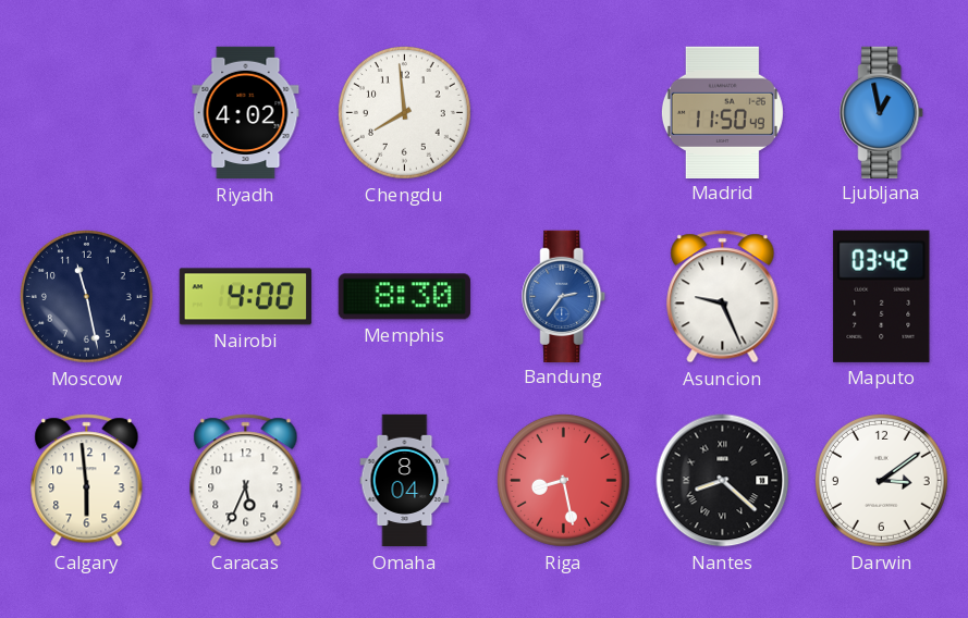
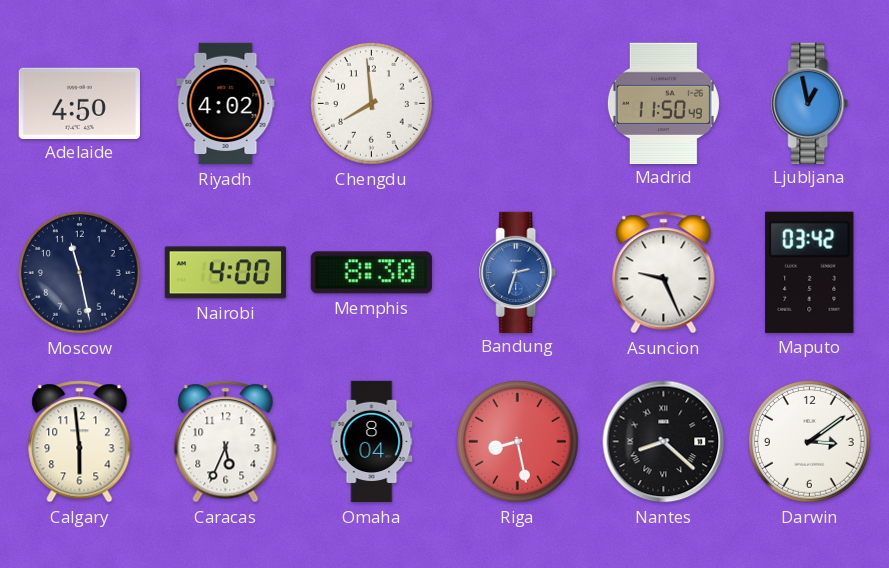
Adelaide: none -> 4:50 (79, 103)
Bandung: 2:36 -> 2:33 (518, 272)
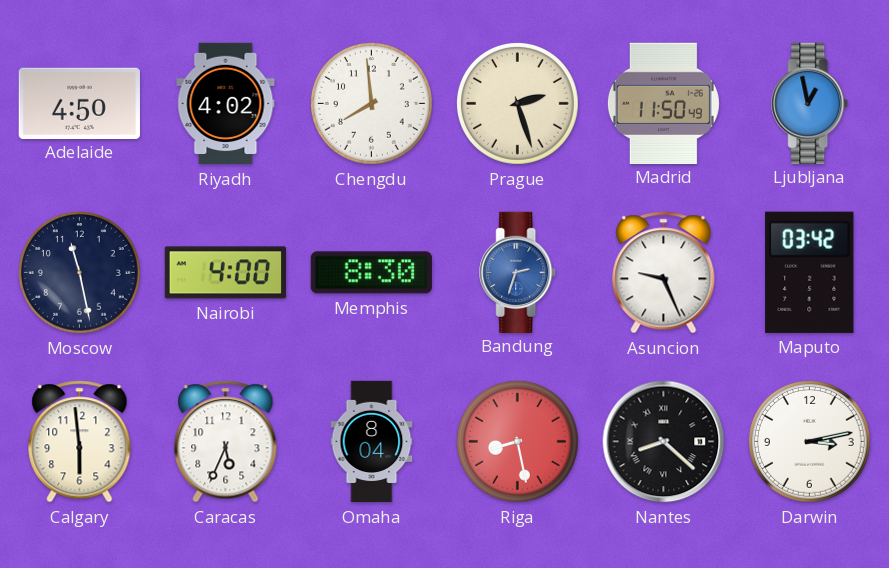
Prague: none -> 2:27 (517, 103)
Darwin: 3:09 -> 3:13 (809, 441)
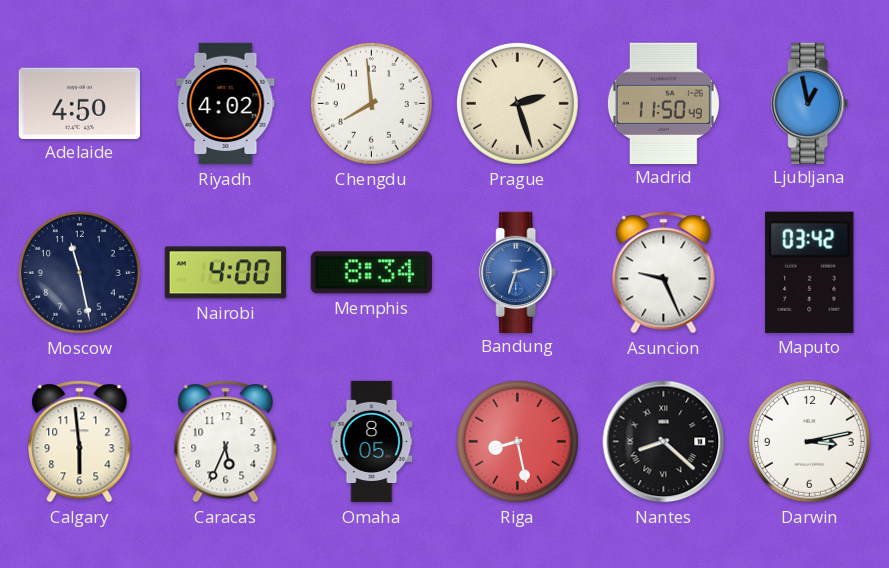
Memphis: 8:30 -> 8:34 (371, 273)
Omaha: 8:04 -> 8:05 (372, 442)
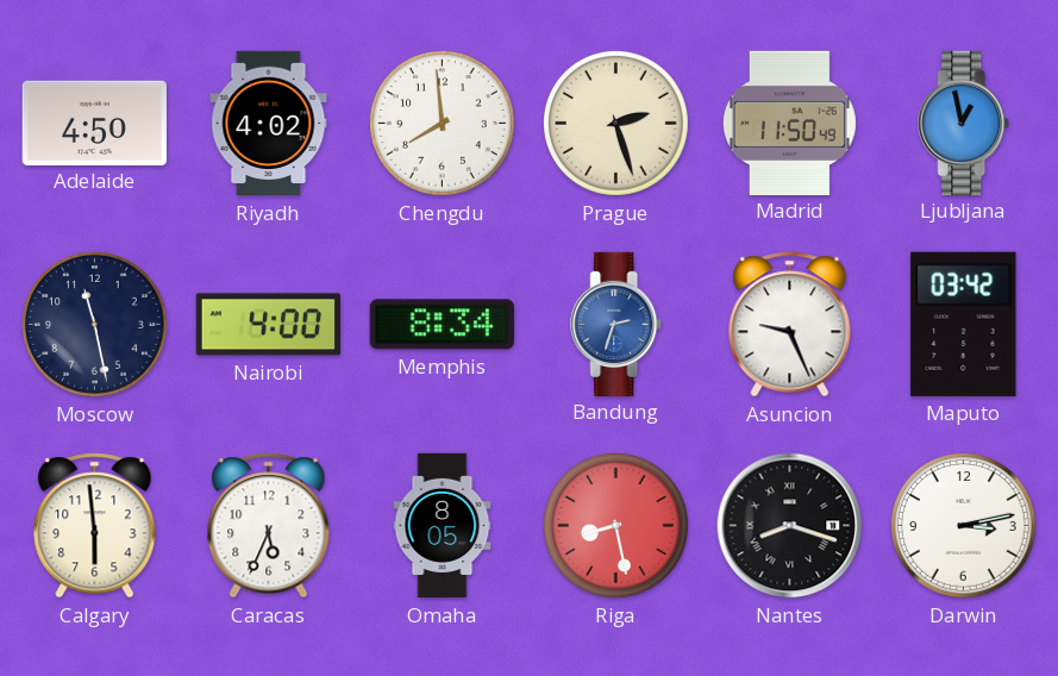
Nantes: 8:22 -> 8:18 (790, 526)
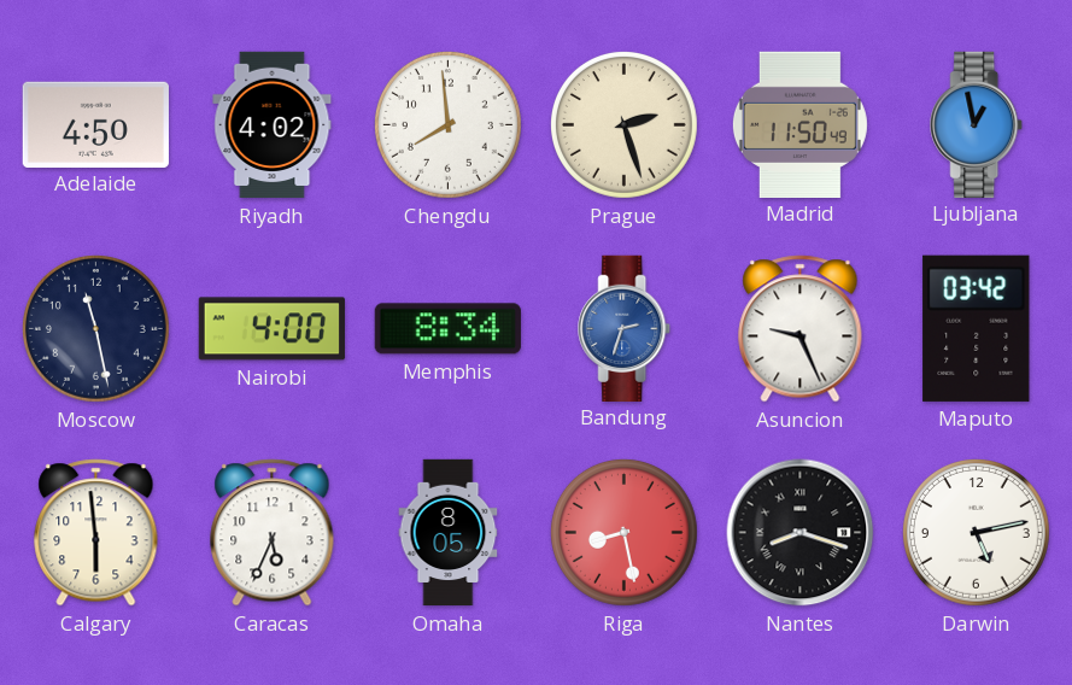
Darwin: 3:13 -> 5:13 (976, 532)
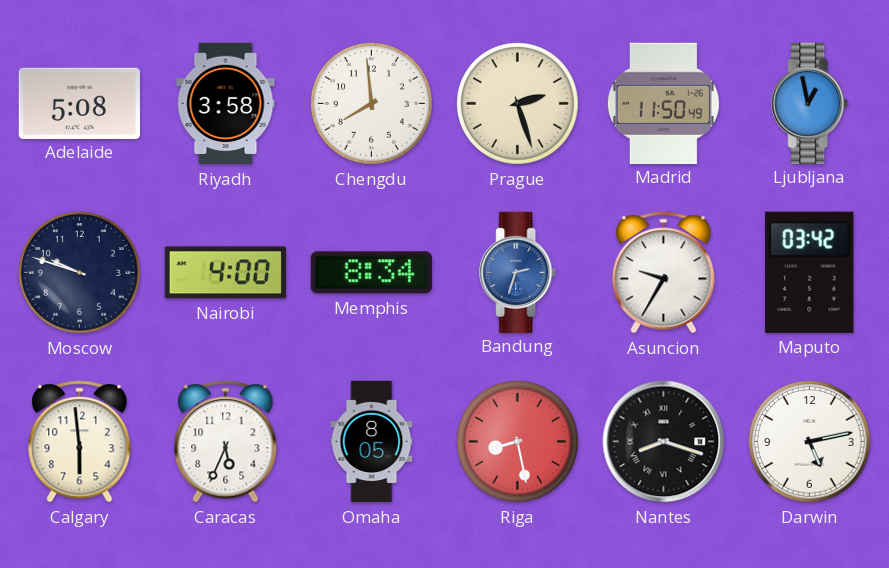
Adelaide: 4:50 -> 5:08 (79, 103)
Riyadh: 4:02 -> 3:58 (226, 104)
Moscow: 11:28 -> 9:48 (79, 272)
Asuncion: 9:26 -> 9:35 (664, 273)
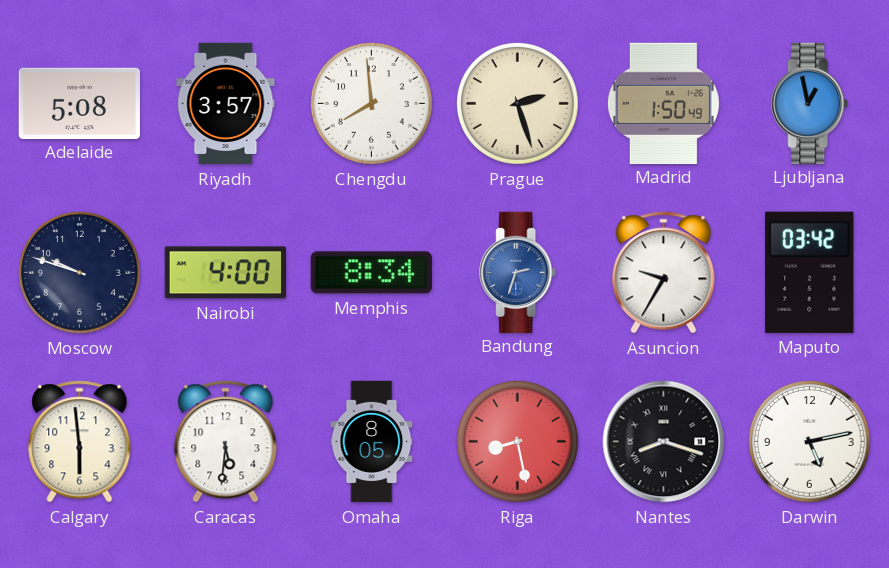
Riyadh: 3:58 -> 3:57 (226, 104)
Madrid: 11:50 -> 1:50 (663, 103)
Caracas: 5:34 -> 5:31 (226, 442)
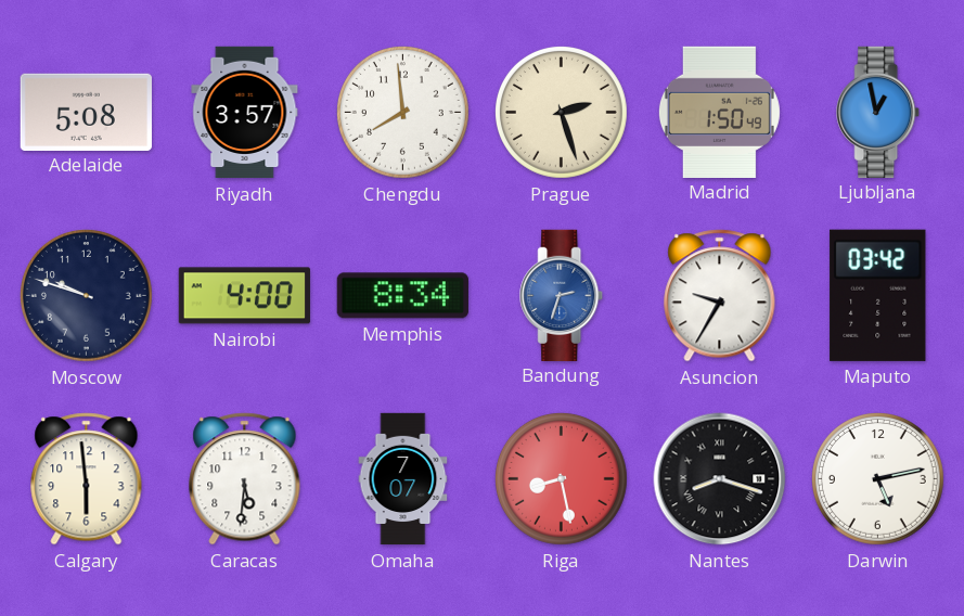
Omaha: 8:05 -> 7:07 (403, 479)
